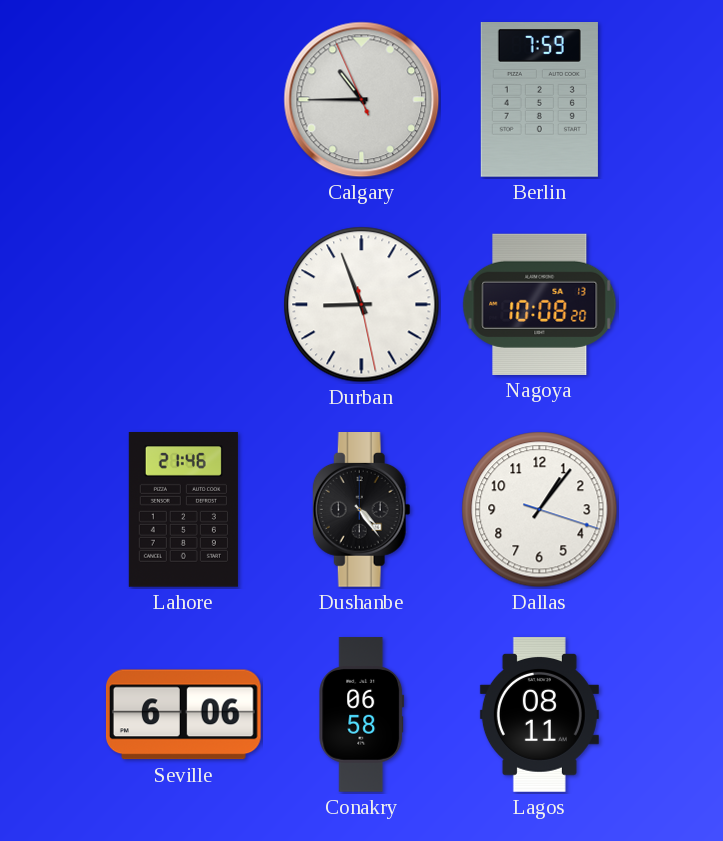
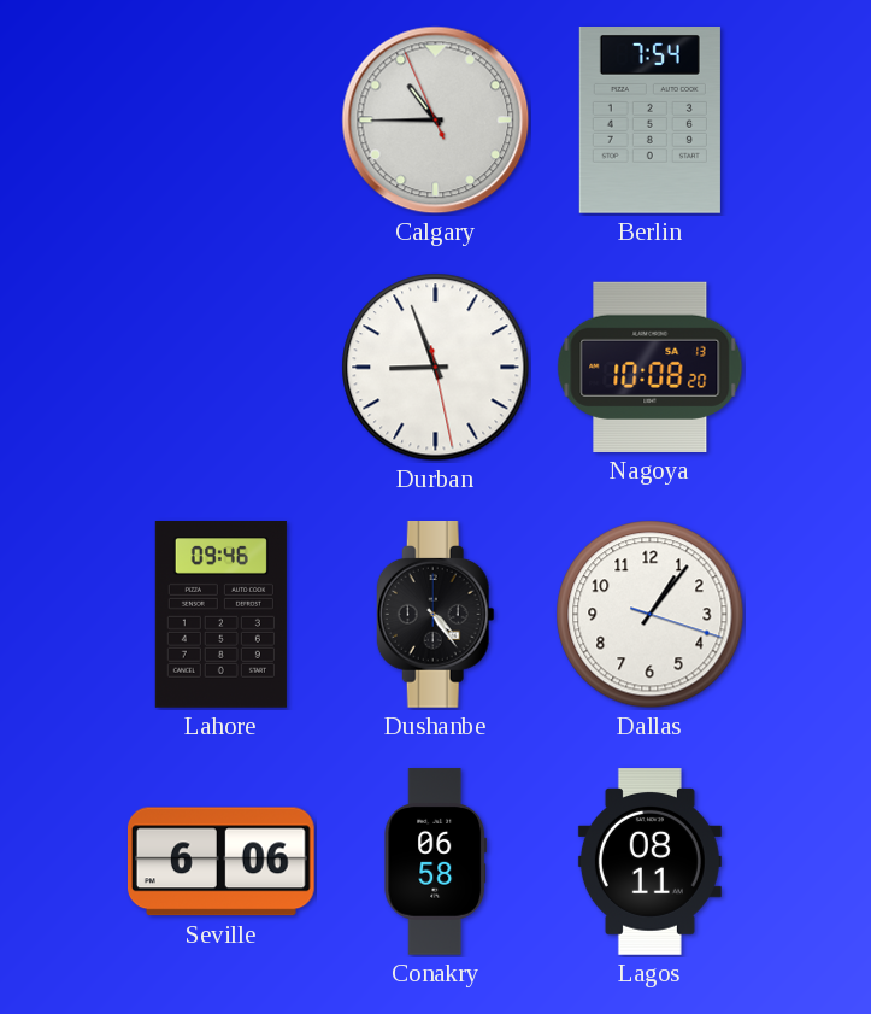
Berlin: 7:59 -> 7:54 (649, 121)
Lahore: 21:46 -> 09:46 (220, 615)
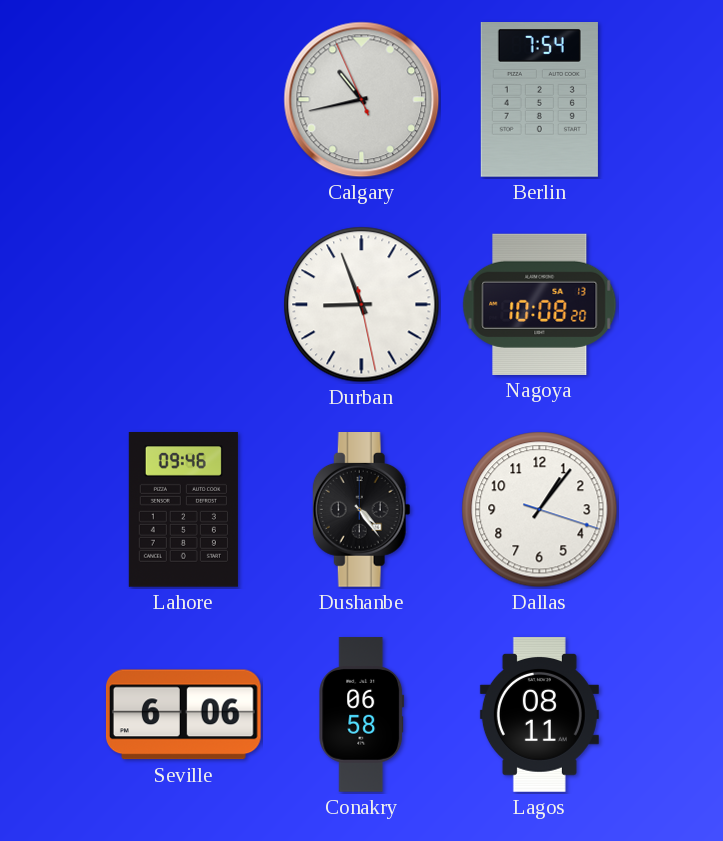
Calgary: 10:44 -> 10:42 (362, 100)
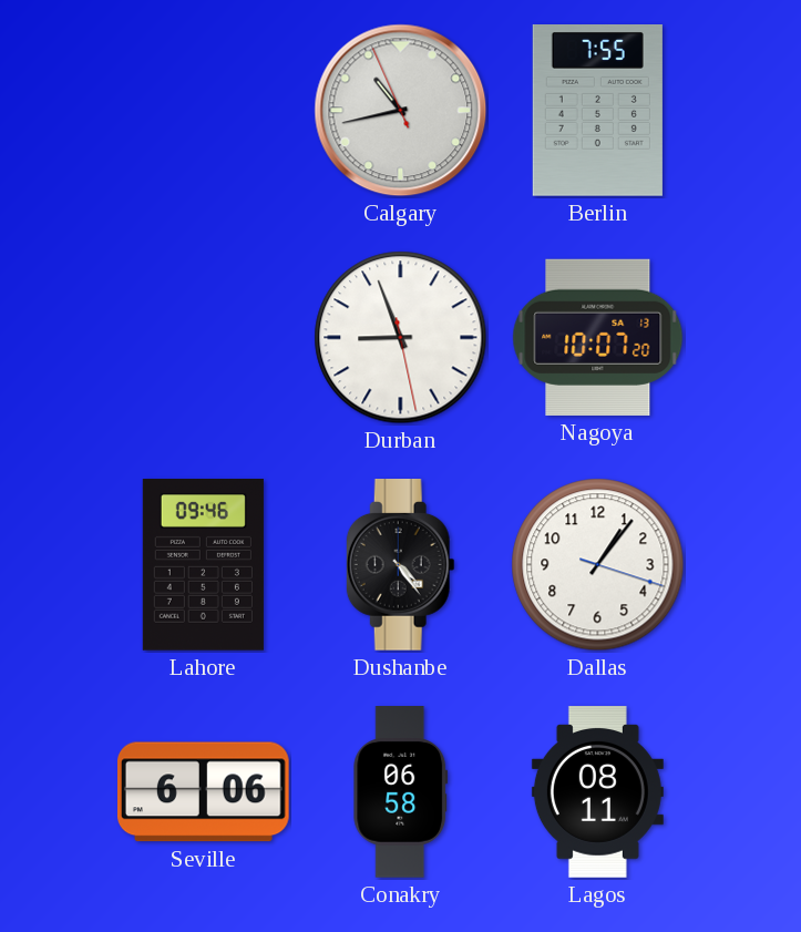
Berlin: 7:54 -> 7:55 (597, 111)
Nagoya: 10:08 -> 10:07 (598, 337)
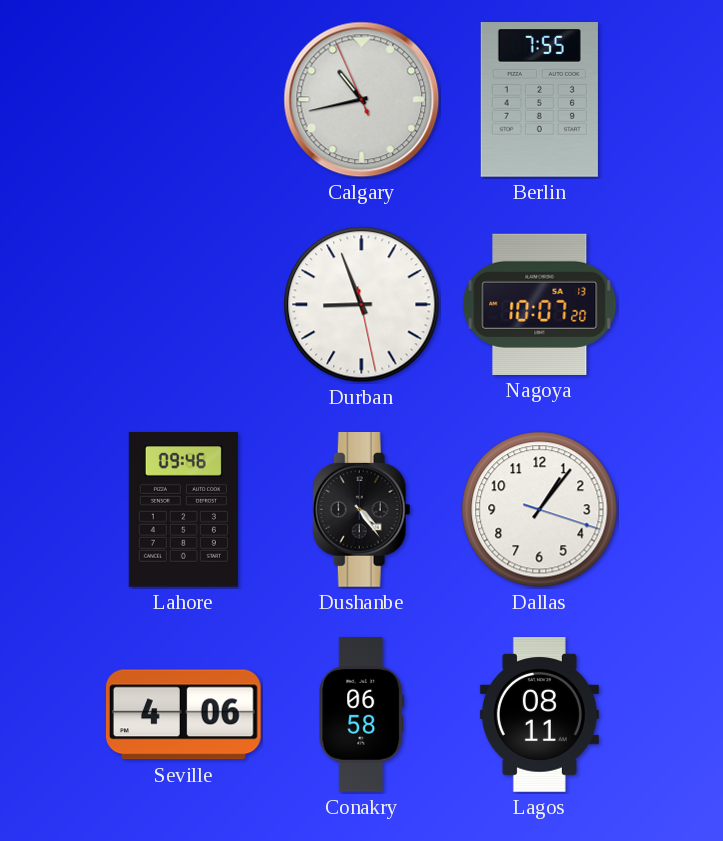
Seville: 6:06 -> 4:06 (183, 715)
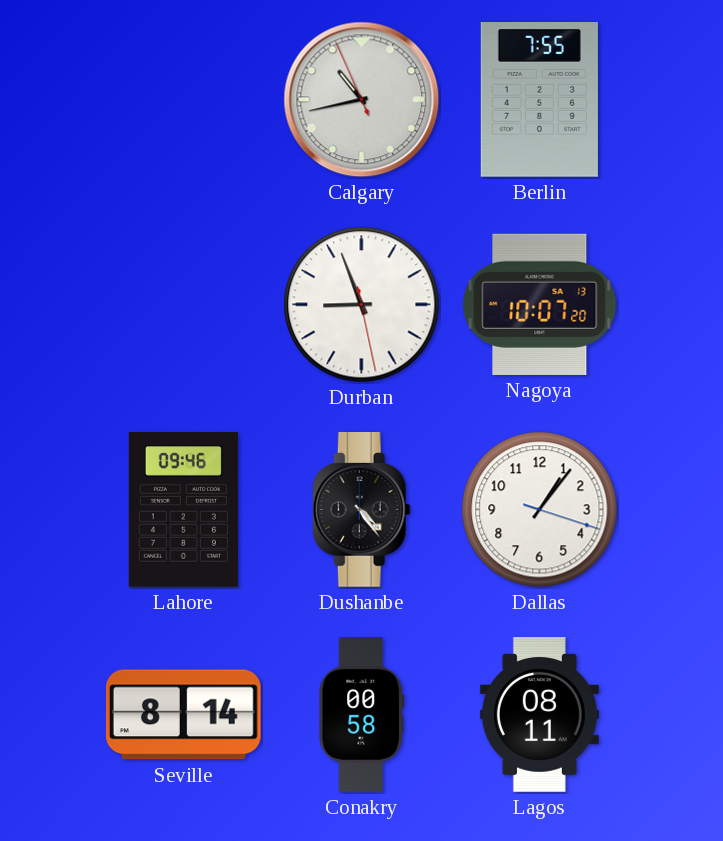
Seville: 4:06 -> 8:14 (183, 715)
Conakry: 06:58 -> 00:58 (362, 715)
